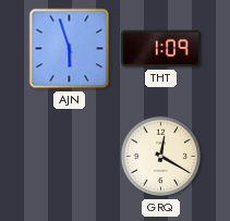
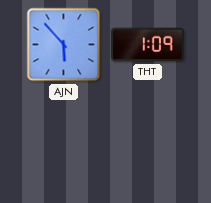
AJN: 5:57 -> 5:53 (64, 45)
GRQ: 12:20 -> none (161, 157)
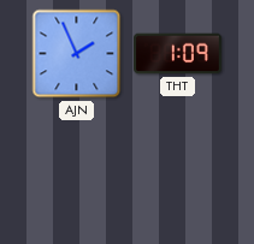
AJN: 5:53 -> 1:56 (77, 54)
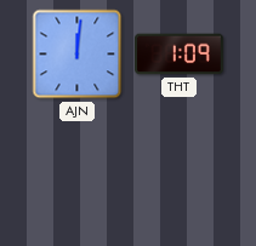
AJN: 1:56 -> 12:01 (78, 55)
